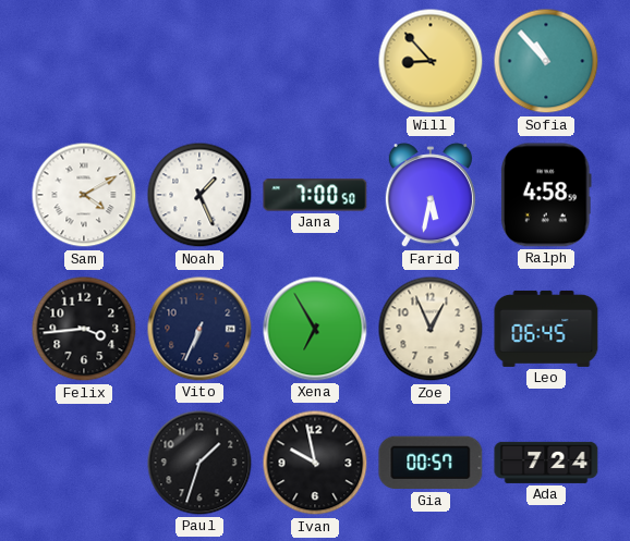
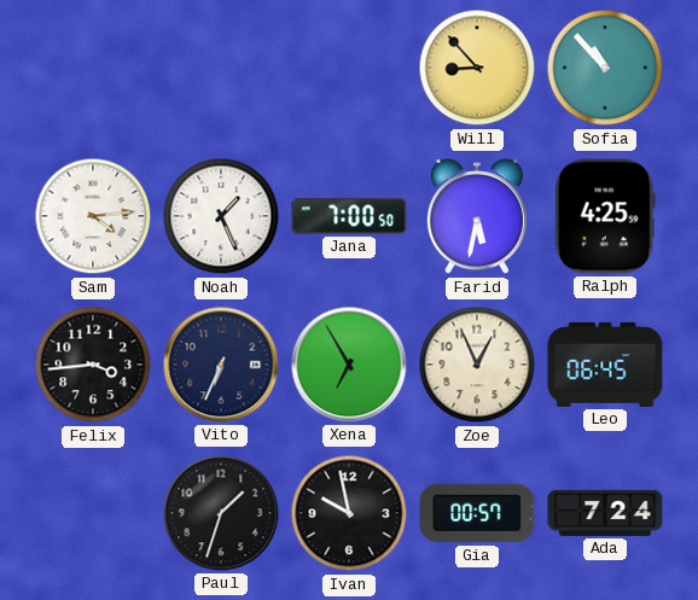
Sam: 4:10 -> 4:14 (93, 216)
Ralph: 4:58 -> 4:25 (605, 216)
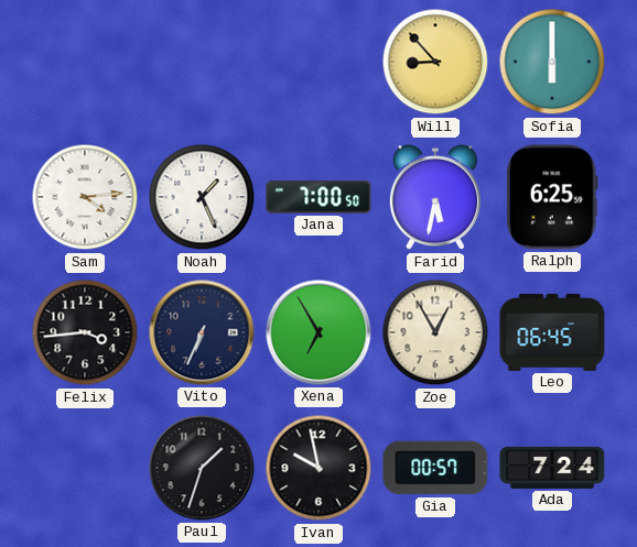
Sofia: 10:53 -> 6:00 (552, 62)
Ralph: 4:25 -> 6:25 (552, 197)
Zoe: 12:56 -> 12:55 (435, 332)
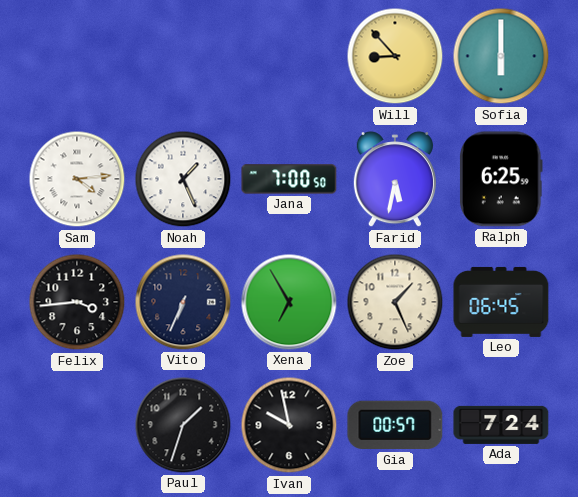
Zoe: 12:55 -> 1:26 (395, 302)
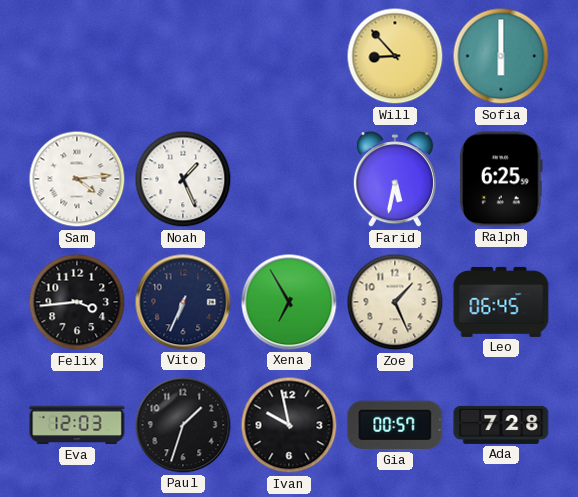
Jana: 7:00 -> none (289, 179)
Eva: none -> 12:03 (77, 425)
Ada: 7:24 -> 7:28 (501, 425)
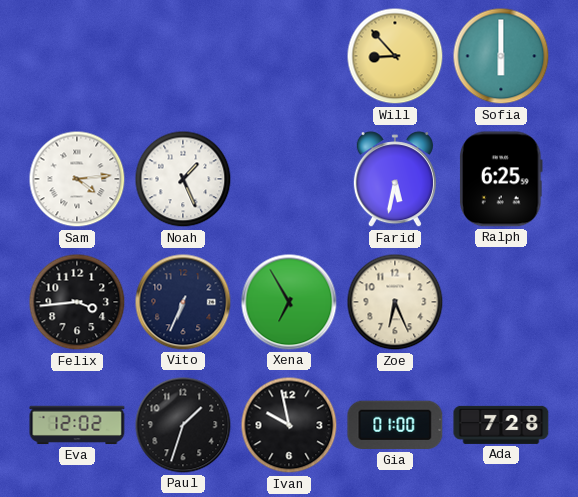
Zoe: 1:26 -> 6:26 (395, 302)
Leo: 06:45 -> none (501, 302)
Eva: 12:03 -> 12:02 (77, 425)
Gia: 00:57 -> 01:00 (395, 425)
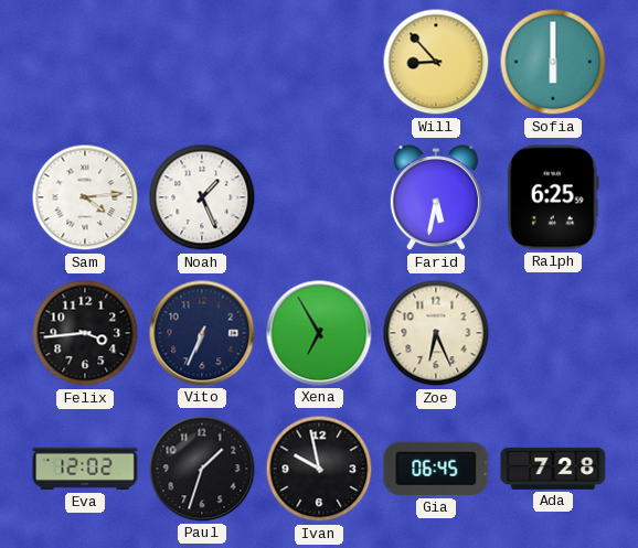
Gia: 01:00 -> 06:45 (436, 469)
